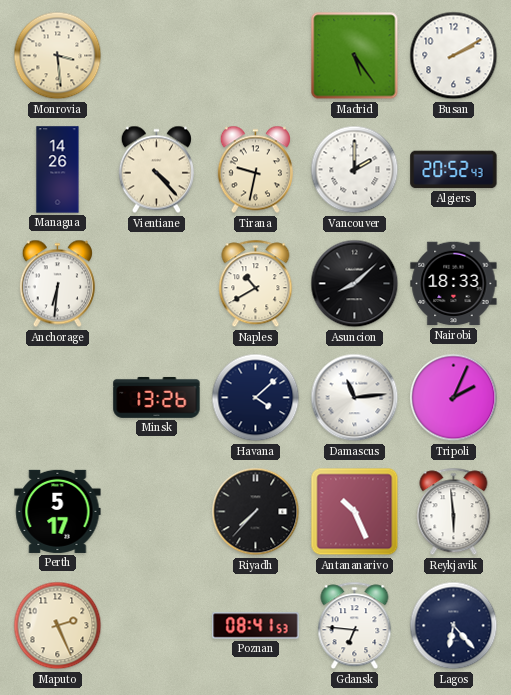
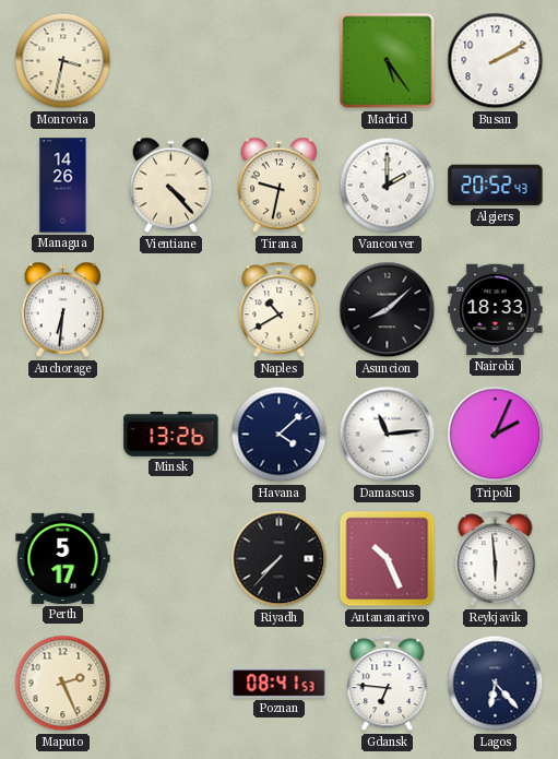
Monrovia: 3:29 -> 3:32 (63, 61)
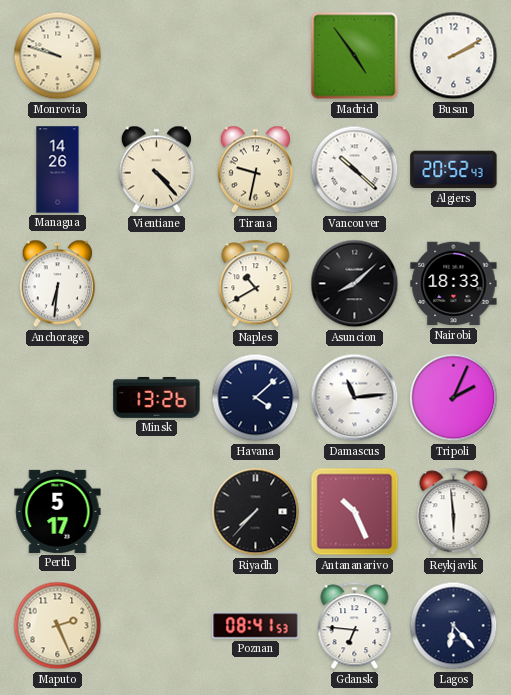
Monrovia: 3:32 -> 9:48 (58, 56)
Madrid: 5:24 -> 4:54 (355, 56)
Vancouver: 2:00 -> 10:22 (355, 170)
